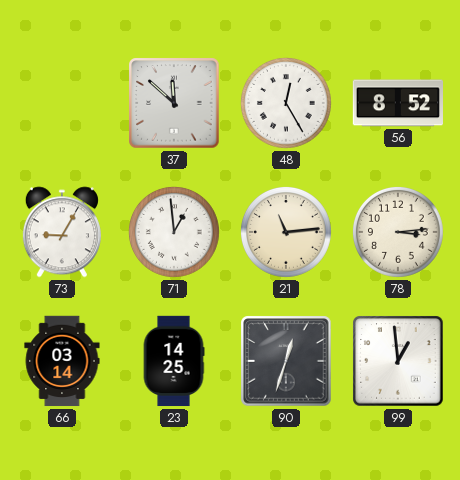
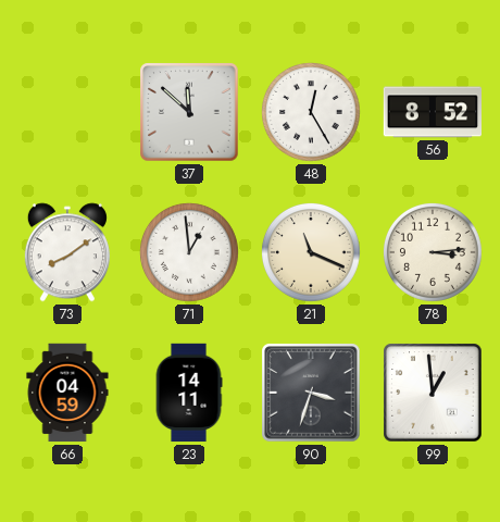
73: 9:05 -> 8:09 (67, 252)
21: 11:14 -> 11:19 (311, 252)
66: 03:14 -> 04:59 (67, 393)
23: 14:25 -> 14:11 (189, 393)
90: 12:33 -> 3:33 (311, 393)
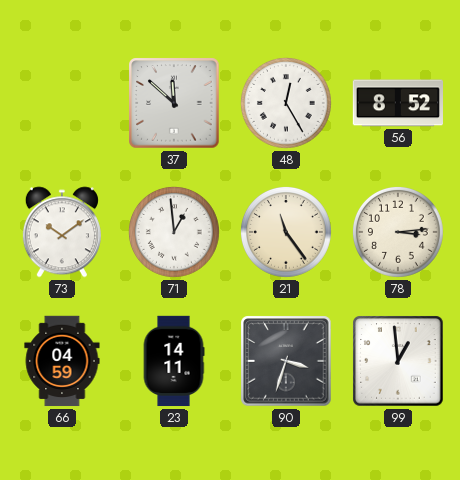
73: 8:09 -> 10:09 (62, 232)
21: 11:19 -> 11:24 (286, 232)
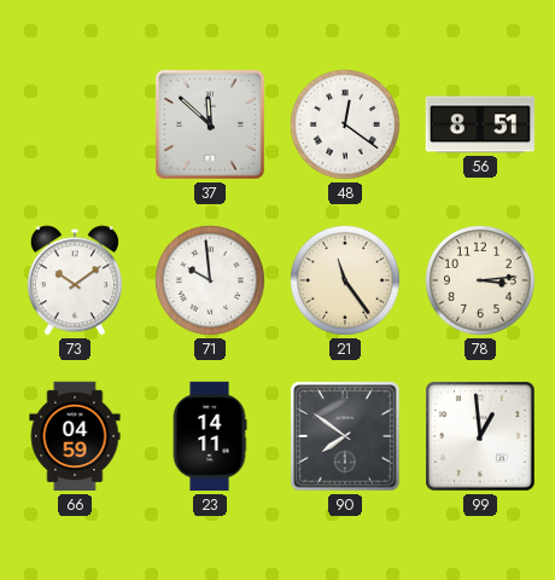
48: 12:25 -> 12:21 (345, 124)
56: 8:52 -> 8:51 (479, 124)
71: 12:59 -> 9:59 (210, 280)
90: 3:33 -> 7:51 (345, 436)
